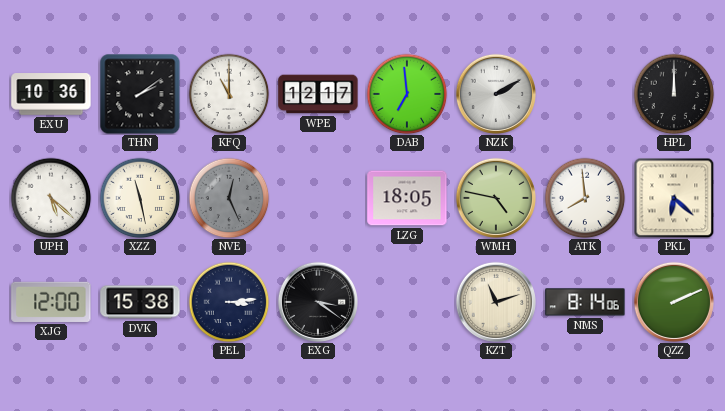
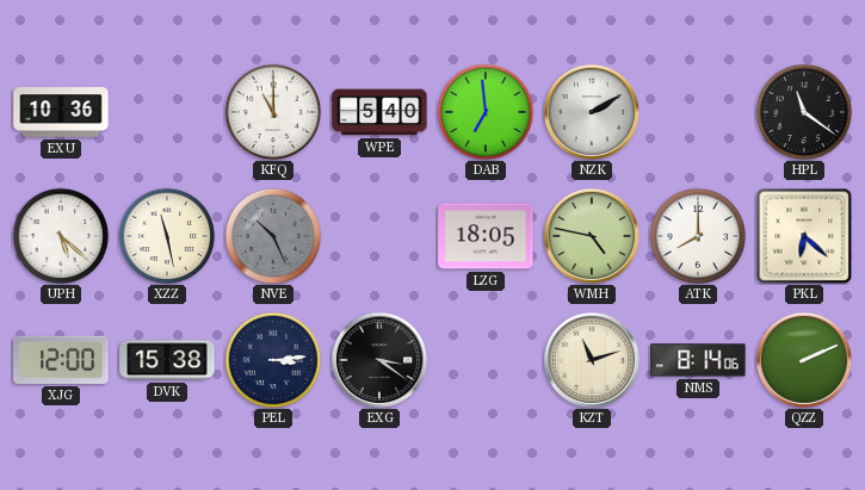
THN: 2:09 -> none (140, 94)
WPE: 12:17 -> 5:40 (379, 112)
HPL: 12:00 -> 11:21 (804, 112)
NVE: 12:26 -> 10:26 (273, 236)
ATK: 7:59 -> 8:00 (698, 236)
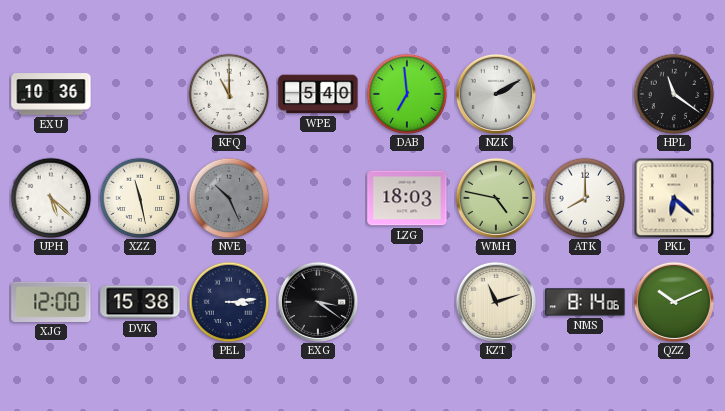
LZG: 18:05 -> 18:03 (407, 198)
QZZ: 2:11 -> 10:11 (674, 302)
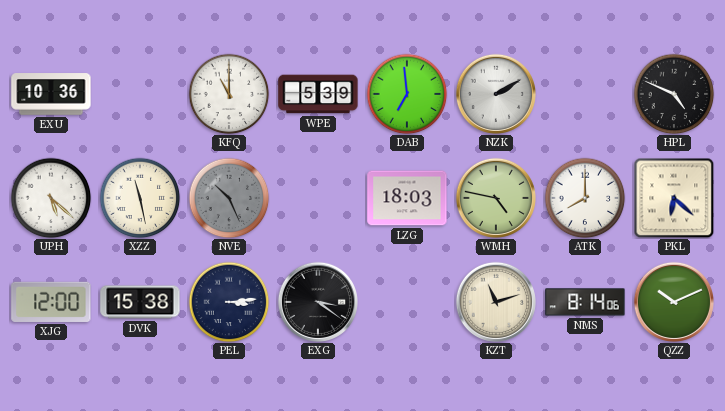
WPE: 5:40 -> 5:39 (318, 94)
HPL: 11:21 -> 4:49 (674, 94)
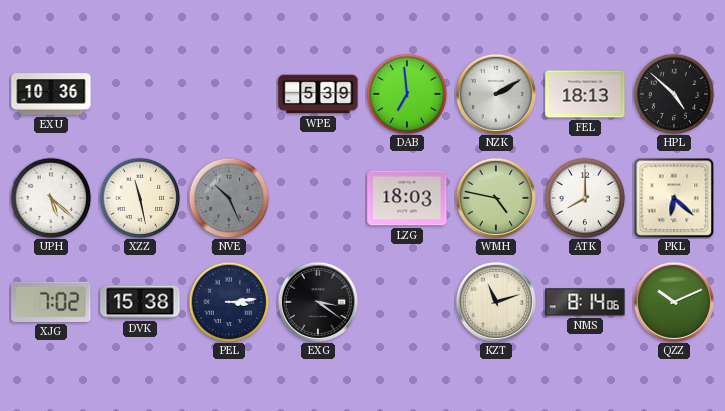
KFQ: 11:00 -> none (229, 94)
FEL: none -> 18:13 (585, 94)
HPL: 4:49 -> 4:52 (674, 94)
XJG: 12:00 -> 7:02 (51, 302)
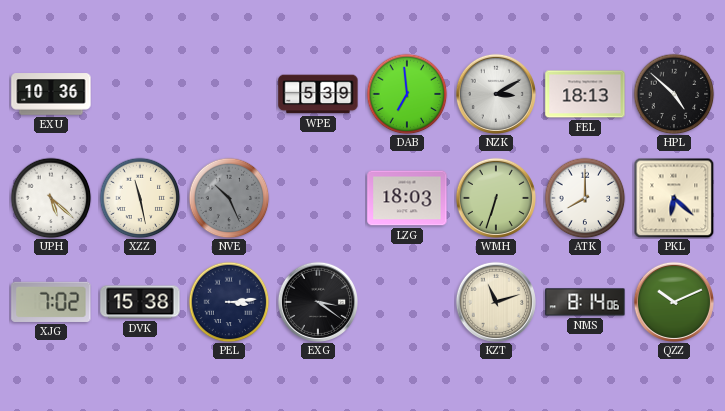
NZK: 2:10 -> 3:10 (496, 94)
WMH: 4:47 -> 6:33 (496, 198)
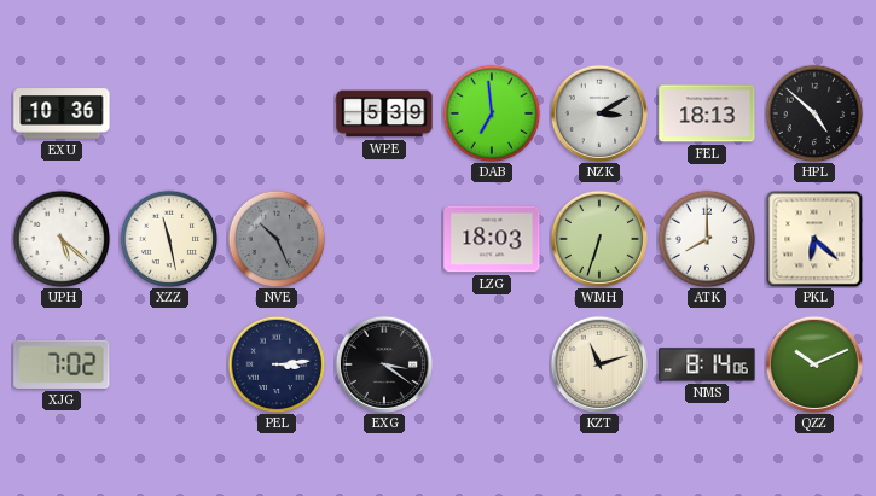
DVK: 15:38 -> none (140, 302)
